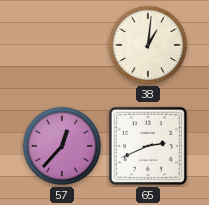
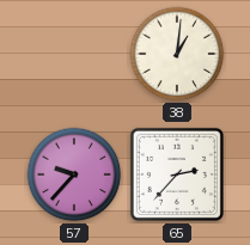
57: 12:37 -> 9:37 (74, 174)
65: 2:41 -> 2:37 (177, 174)
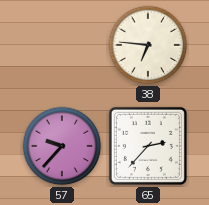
38: 1:01 -> 6:46 (148, 45)
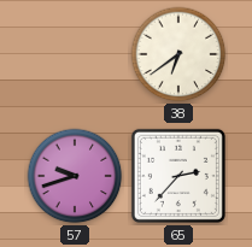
38: 6:46 -> 6:39 (178, 54)
57: 9:37 -> 9:42 (75, 176)
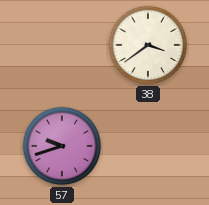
38: 6:39 -> 3:39 (148, 45)
65: 2:37 -> none (178, 176)
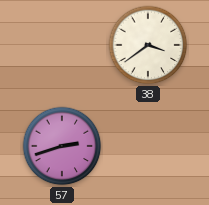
57: 9:42 -> 2:42 (62, 146)
